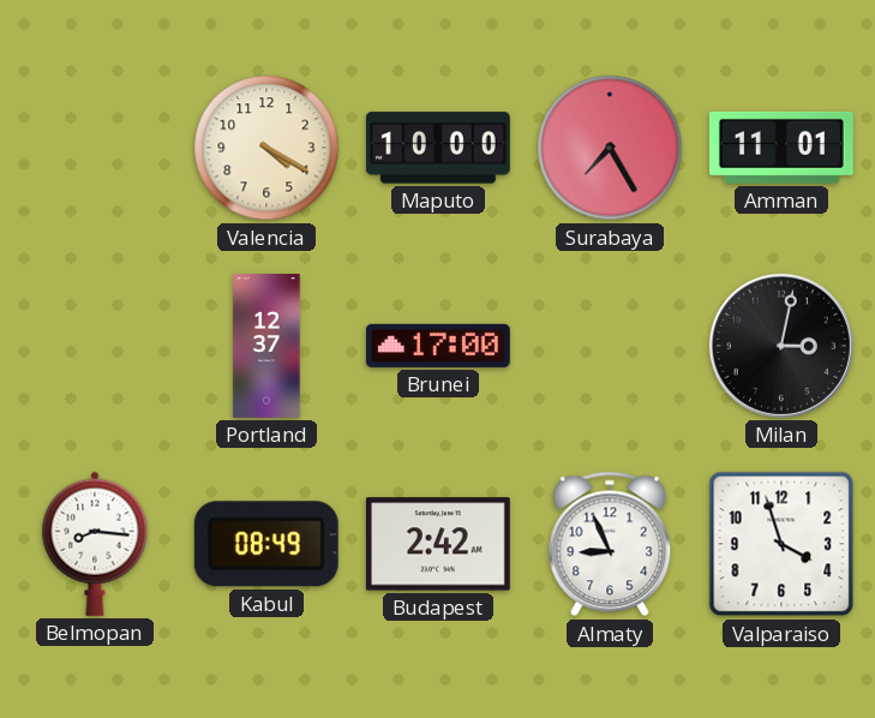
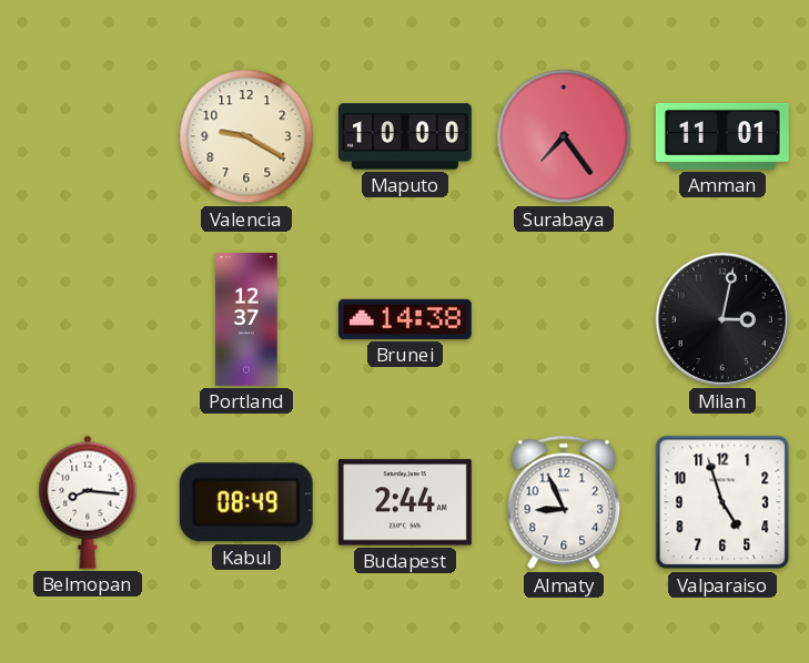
Valencia: 4:20 -> 9:20 (246, 136)
Surabaya: 7:25 -> 7:24 (564, 136)
Brunei: 17:00 -> 14:38 (405, 319)
Budapest: 2:42 -> 2:44 (405, 502)
Valparaiso: 3:57 -> 4:57 (722, 502)
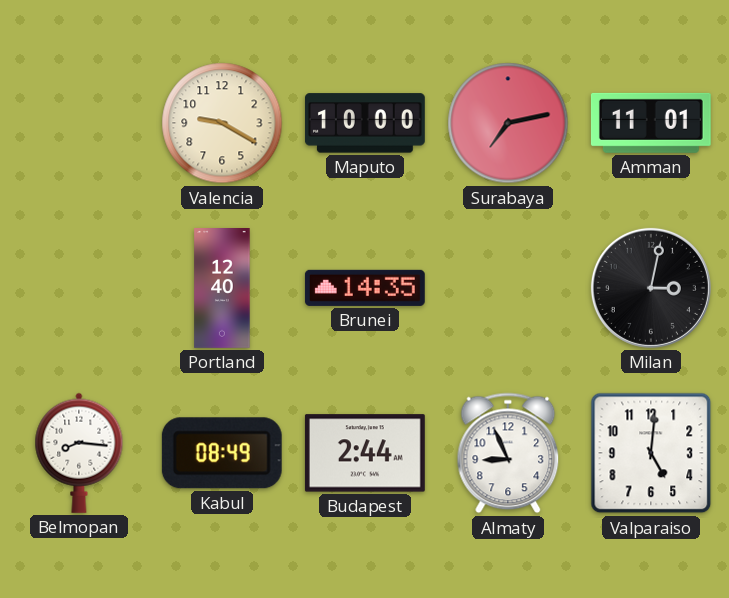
Surabaya: 7:24 -> 7:13 (508, 123)
Portland: 12:37 -> 12:40 (222, 289)
Brunei: 14:38 -> 14:35 (365, 288)
Valparaiso: 4:57 -> 5:01 (651, 453)
